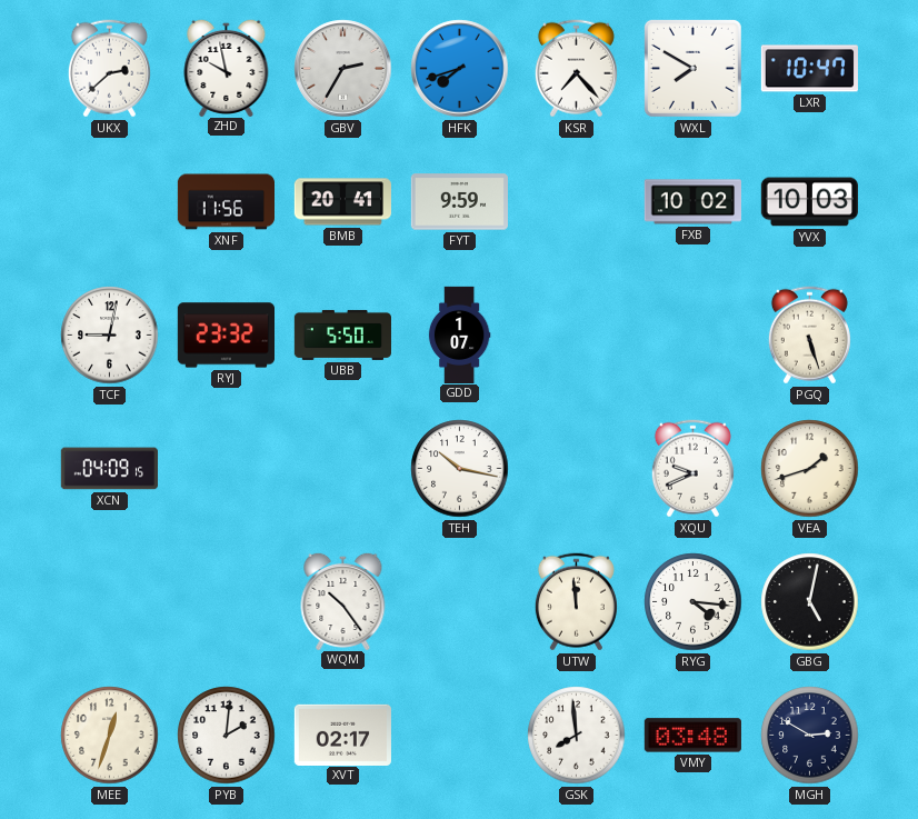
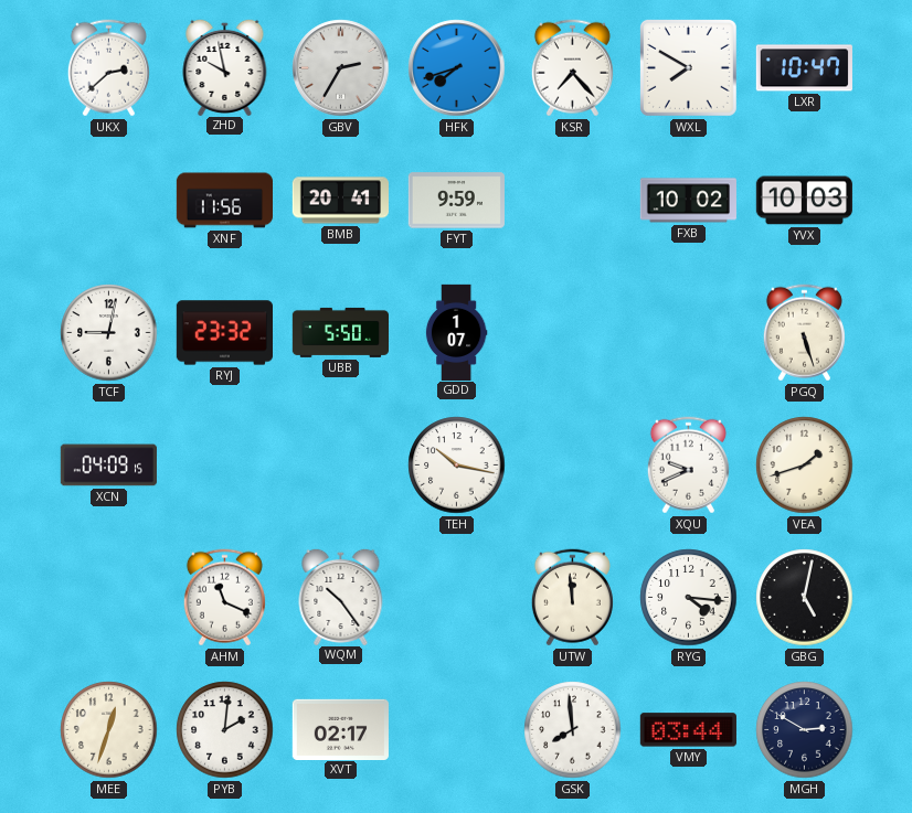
AHM: none -> 11:19 (224, 598)
VMY: 03:48 -> 03:44 (688, 730)
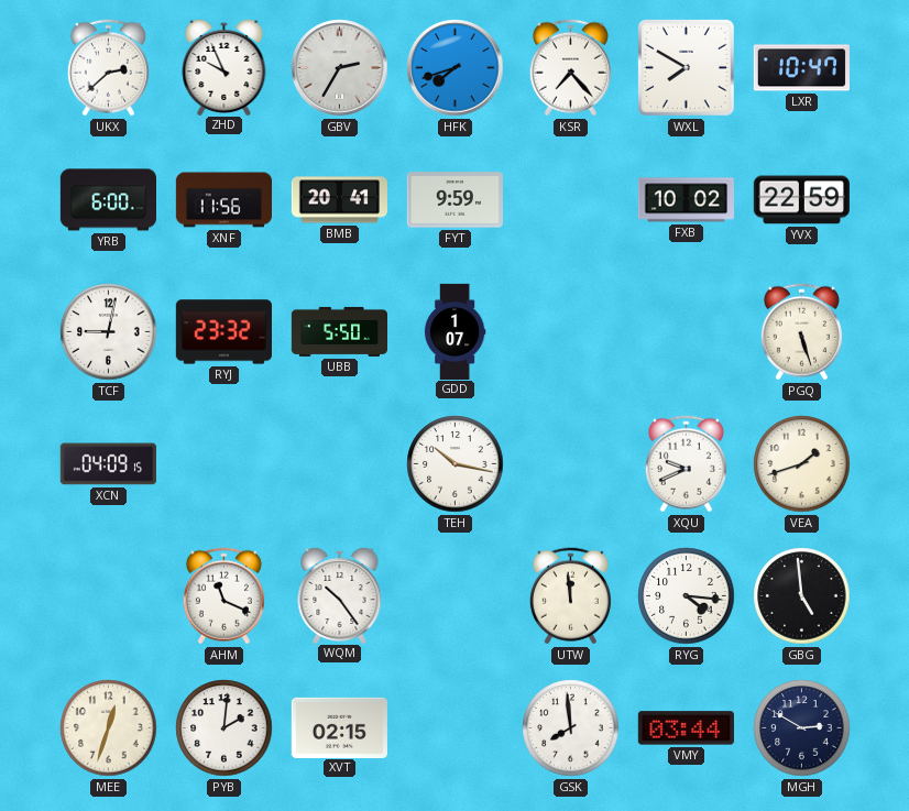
ZHD: 9:58 -> 9:56 (224, 66)
YRB: none -> 6:00 (108, 200)
YVX: 10:03 -> 22:59 (801, 200)
GBG: 5:02 -> 4:59 (802, 596)
XVT: 02:17 -> 02:15 (339, 727)
